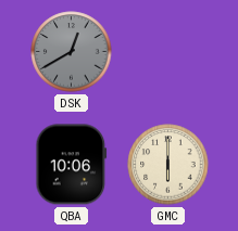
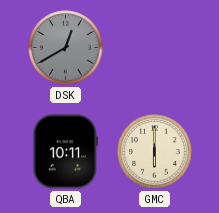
QBA: 10:06 -> 10:11 (66, 152)
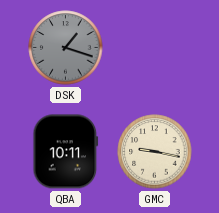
DSK: 12:40 -> 1:18 (66, 48)
GMC: 6:00 -> 9:17 (155, 152)
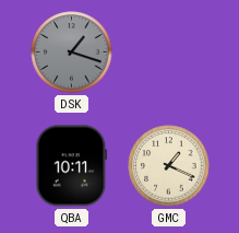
GMC: 9:17 -> 1:19 (169, 166)
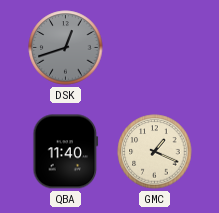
DSK: 1:18 -> 12:42 (66, 48)
QBA: 10:11 -> 11:40 (66, 152)
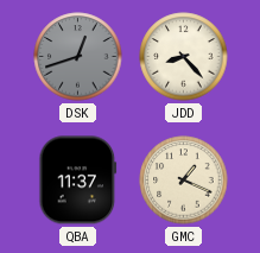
JDD: none -> 8:23 (184, 57)
QBA: 11:40 -> 11:37 (78, 181)
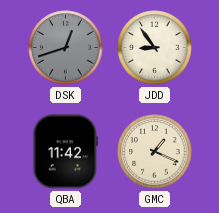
JDD: 8:23 -> 8:54 (155, 48)
QBA: 11:37 -> 11:42 (66, 152)
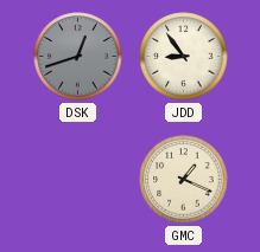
QBA: 11:42 -> none (66, 152)
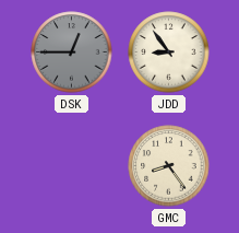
DSK: 12:42 -> 12:45 (72, 53)
GMC: 1:19 -> 8:24 (169, 166)
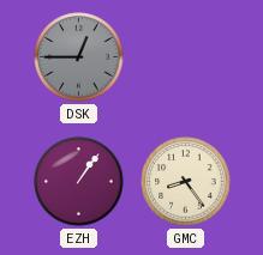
JDD: 8:54 -> none (169, 53)
EZH: none -> 1:06 (79, 182)
